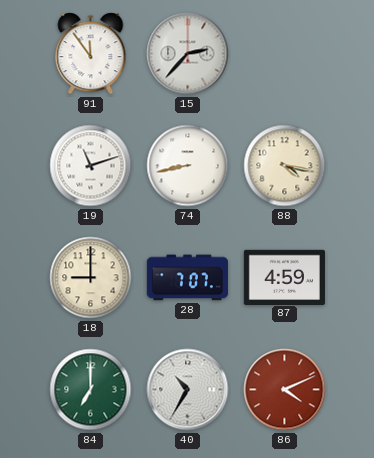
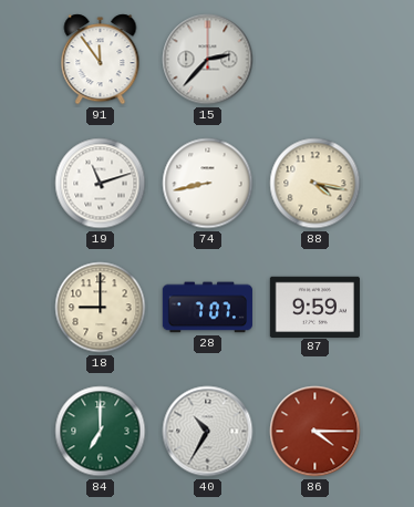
87: 4:59 -> 9:59 (314, 307)
86: 4:11 -> 4:15 (315, 432)
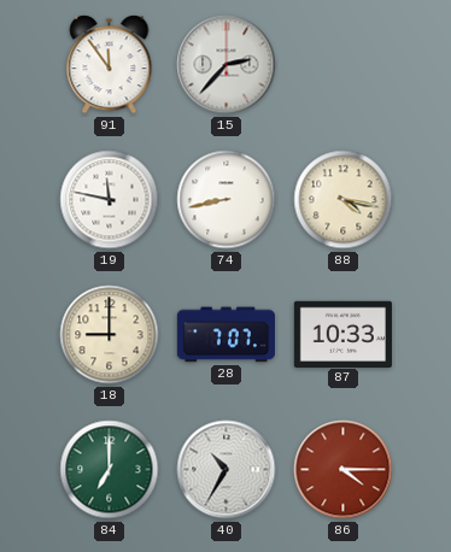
19: 11:12 -> 11:47 (110, 200)
87: 9:59 -> 10:33 (342, 334)
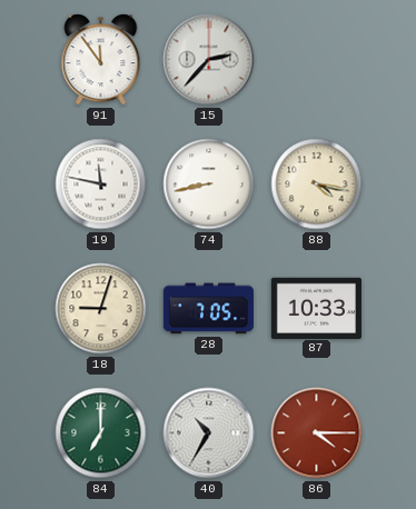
18: 9:00 -> 9:03 (101, 309)
28: 7:07 -> 7:05 (208, 309)
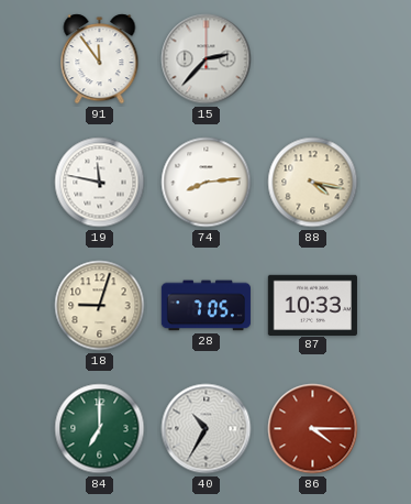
74: 8:43 -> 8:14 (207, 183)
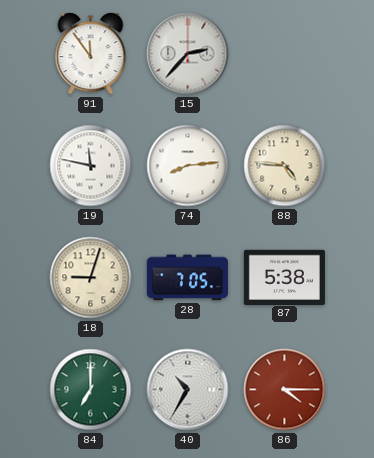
88: 4:17 -> 4:46 (285, 166)
87: 10:33 -> 5:38 (284, 277)
